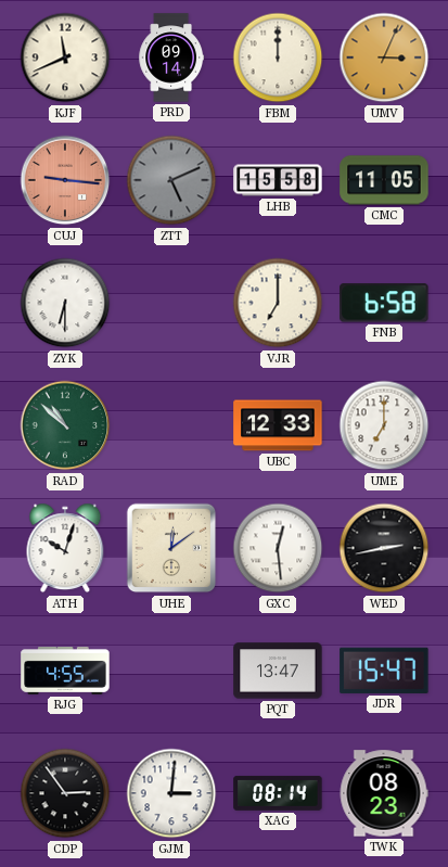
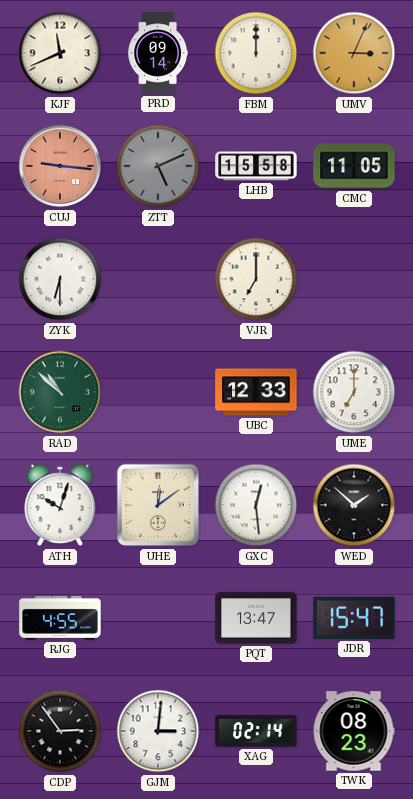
FNB: 6:58 -> none (384, 303)
WED: 2:43 -> 1:52 (354, 505)
XAG: 08:14 -> 02:14 (256, 731)
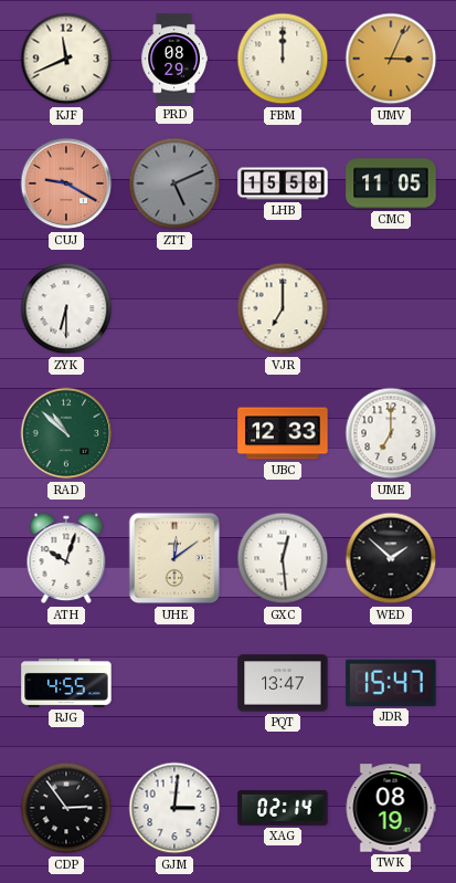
PRD: 09:14 -> 08:29 (173, 59)
CUJ: 9:16 -> 9:20 (66, 183)
TWK: 08:23 -> 08:19 (391, 808)
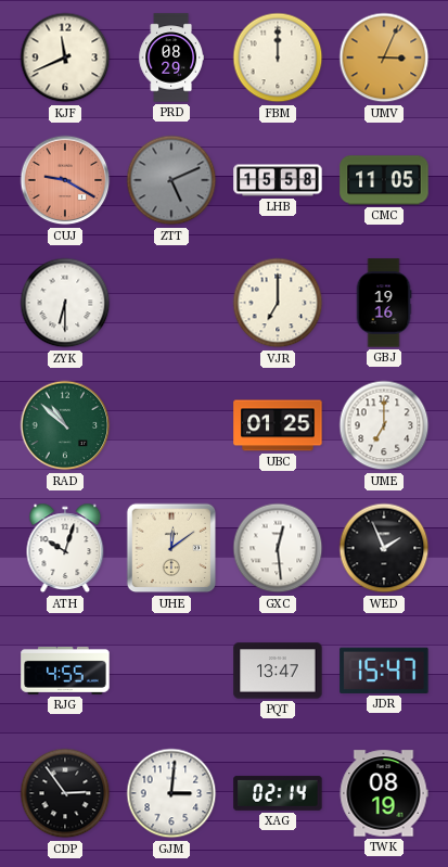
GBJ: none -> 19:16 (384, 303)
UBC: 12:33 -> 01:25 (278, 425)
WED: 1:52 -> 1:56 (384, 548)
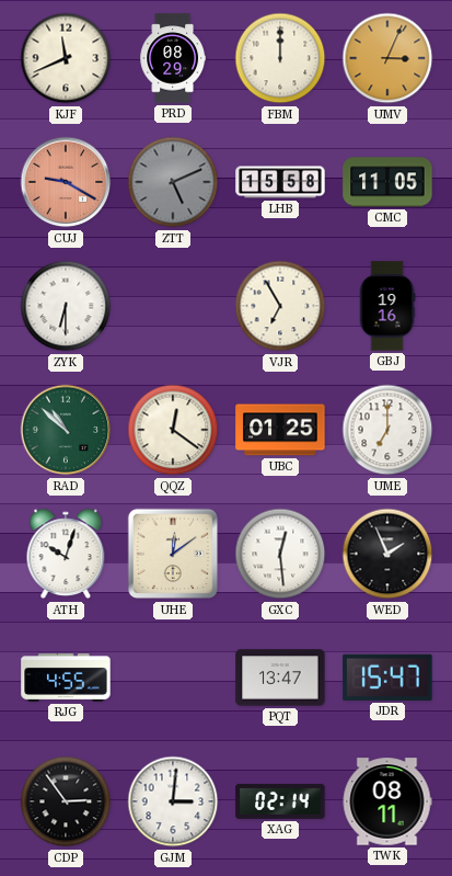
VJR: 7:00 -> 6:55 (280, 306)
QQZ: none -> 12:21 (173, 430)
TWK: 08:19 -> 08:11 (387, 801)
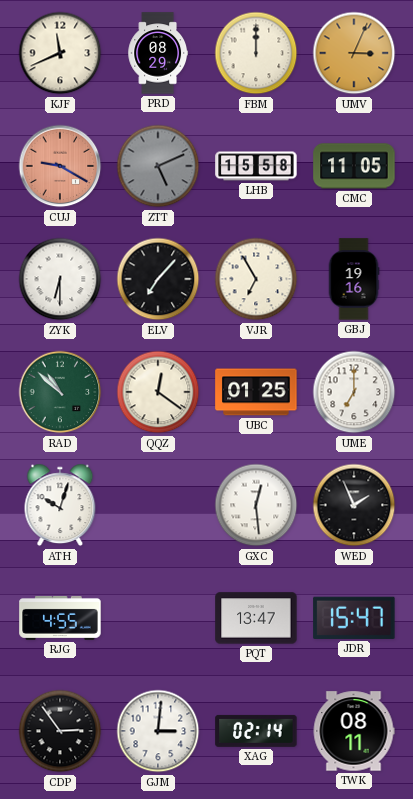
ELV: none -> 7:07 (158, 279)
UHE: 12:09 -> none (173, 554)
